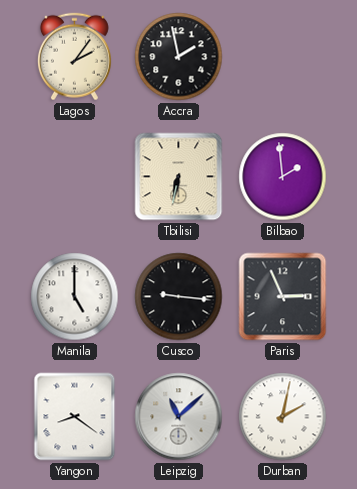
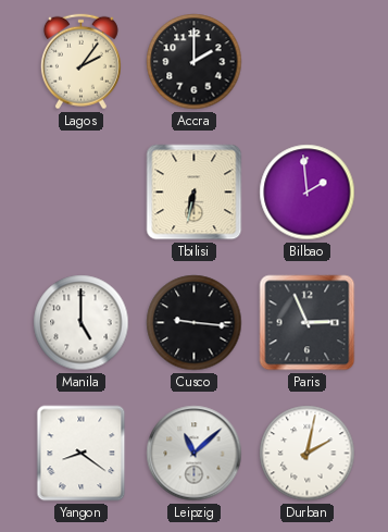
Accra: 1:58 -> 2:00 (195, 62)
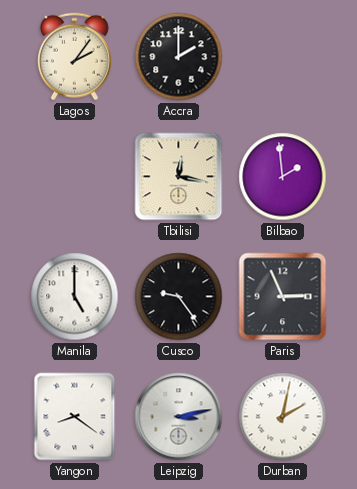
Tbilisi: 6:32 -> 12:17 (179, 177)
Cusco: 9:16 -> 9:24 (179, 297)
Leipzig: 11:08 -> 3:13 (179, 417)
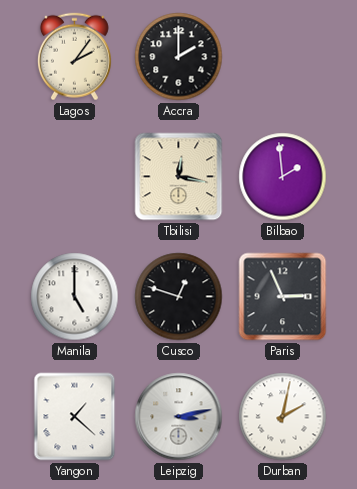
Cusco: 9:24 -> 12:48 (179, 297)
Yangon: 8:21 -> 1:22 (75, 417)
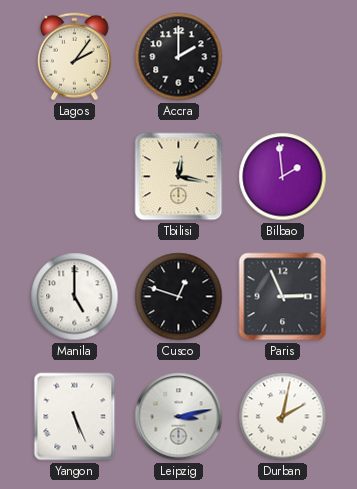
Yangon: 1:22 -> 5:26 (75, 417)
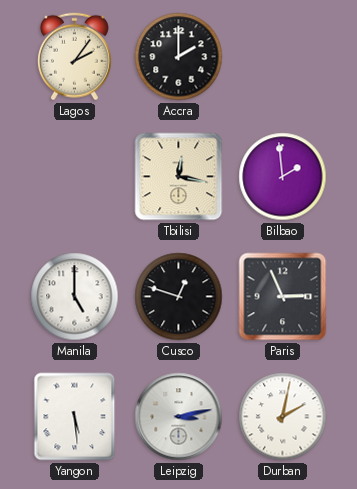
Yangon: 5:26 -> 5:29 (75, 417)
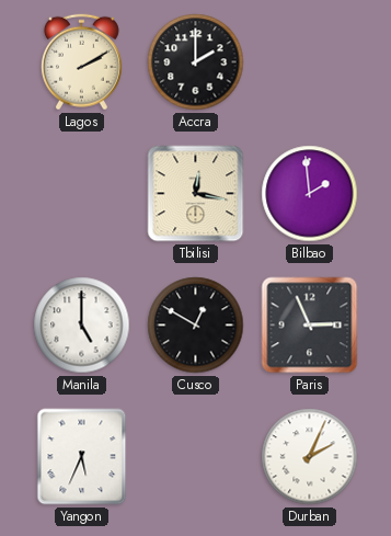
Lagos: 2:06 -> 2:10 (81, 62)
Cusco: 12:48 -> 12:50 (196, 326)
Yangon: 5:29 -> 5:34 (82, 457)
Leipzig: 3:13 -> none (179, 417)
Durban: 2:02 -> 2:04 (310, 457)
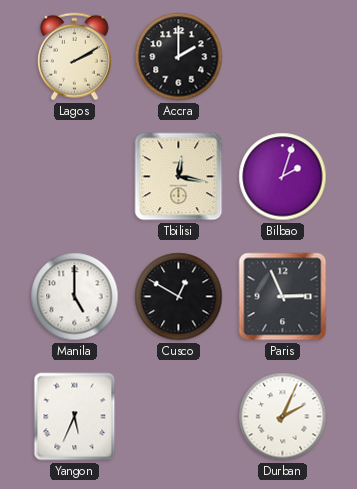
Bilbao: 1:59 -> 2:03 (283, 177)
